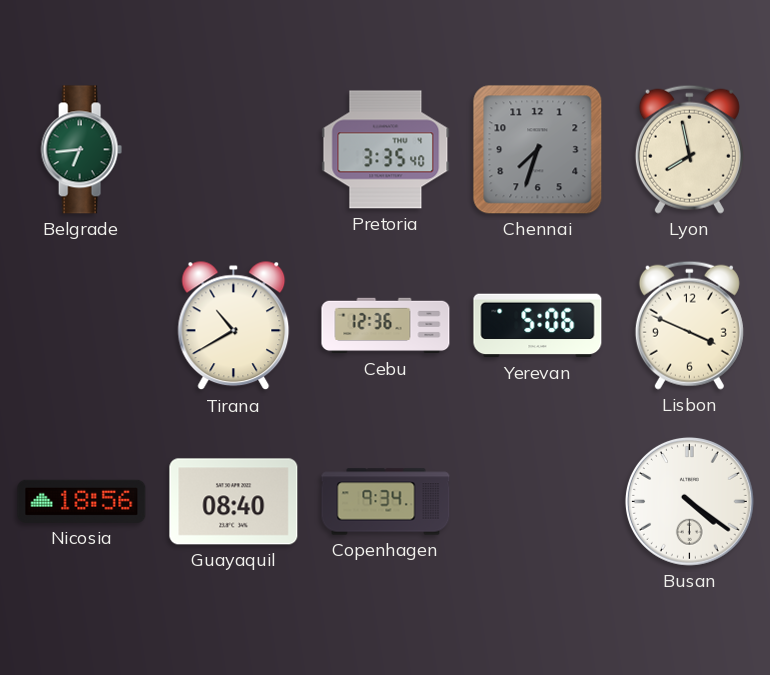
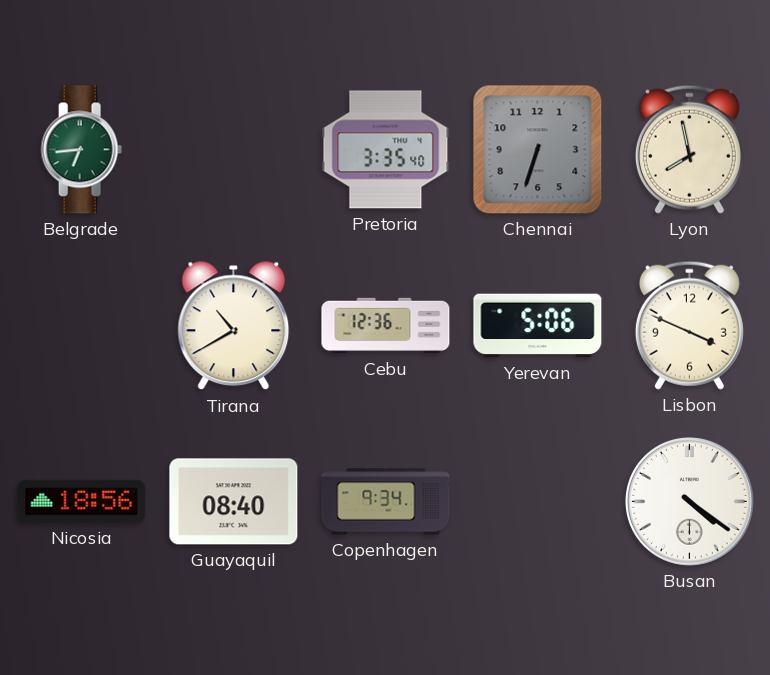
Chennai: 7:33 -> 6:33 (538, 150)
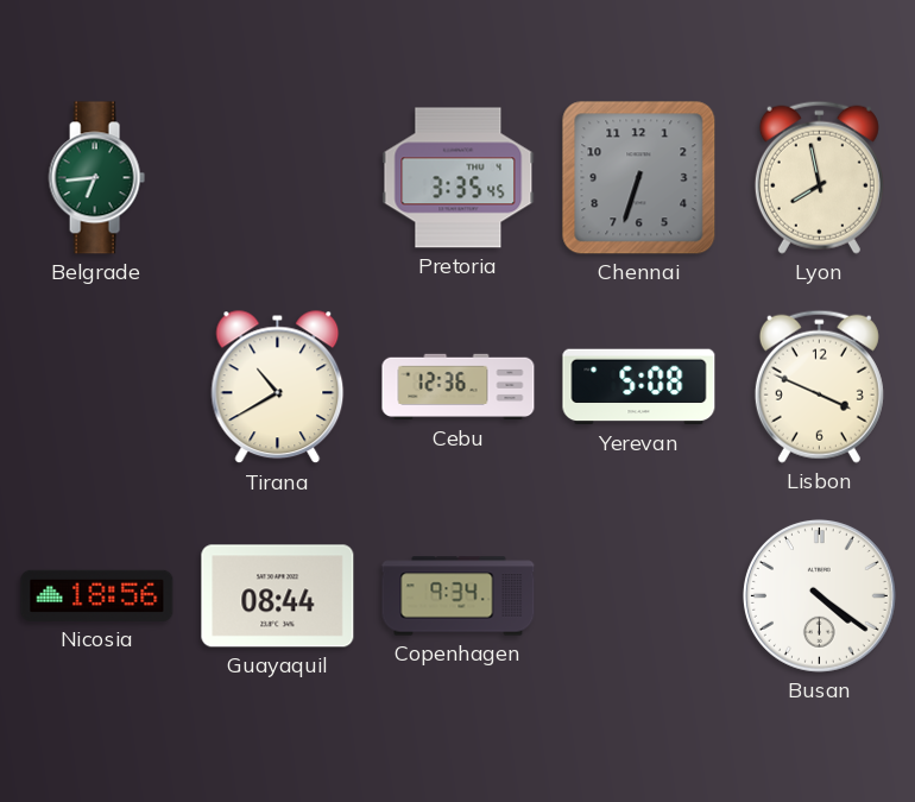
Pretoria: 3:35:40 -> 3:35:45 (459, 178)
Yerevan: 5:06 -> 5:08 (639, 387)
Guayaquil: 08:40 -> 08:44 (278, 596)
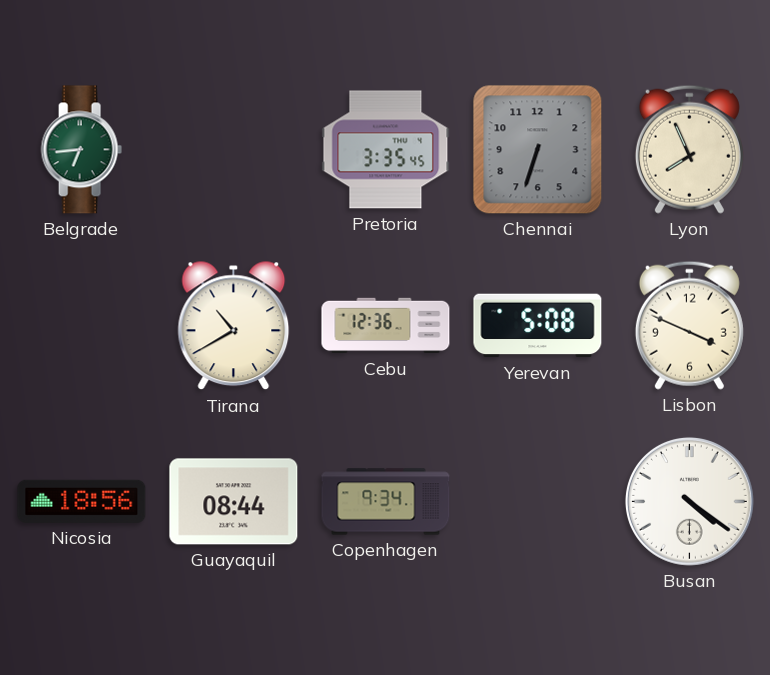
Lyon: 7:58 -> 7:56 (689, 149)
